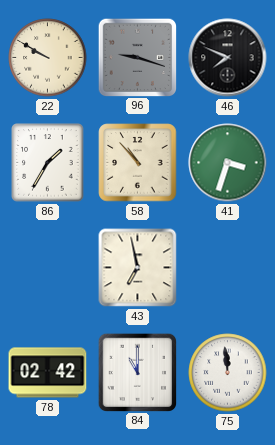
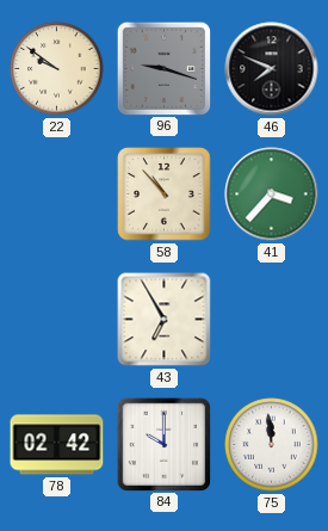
22: 9:50 -> 9:51 (57, 69)
86: 1:35 -> none (48, 163)
41: 3:33 -> 3:37 (272, 195)
43: 6:58 -> 6:55 (165, 320)
84: 11:00 -> 10:00 (163, 444)
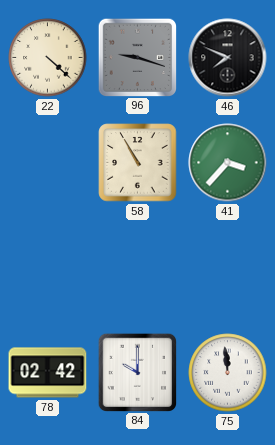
22: 9:51 -> 4:22 (48, 58)
58: 10:53 -> 10:55 (138, 163)
43: 6:55 -> none (165, 320)
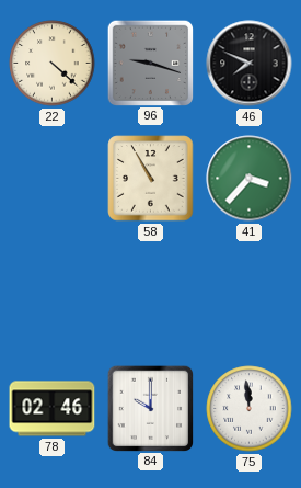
78: 02:42 -> 02:46 (53, 409)
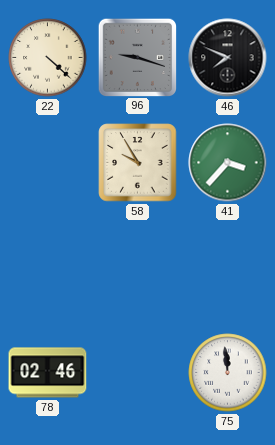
58: 10:55 -> 9:55 (138, 163)
84: 10:00 -> none (150, 408)
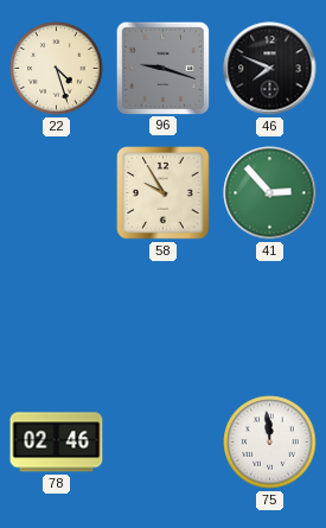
22: 4:22 -> 4:27 (57, 69)
41: 3:37 -> 2:53 (270, 193)
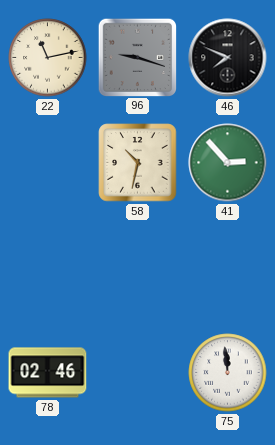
22: 4:27 -> 11:13 (48, 58)
58: 9:55 -> 10:32 (138, 163)
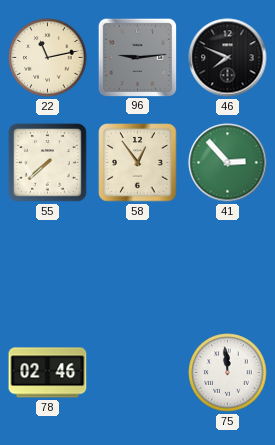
96: 9:18 -> 9:14 (137, 57)
55: none -> 7:38 (48, 163)
58: 10:32 -> 12:54 (138, 163)
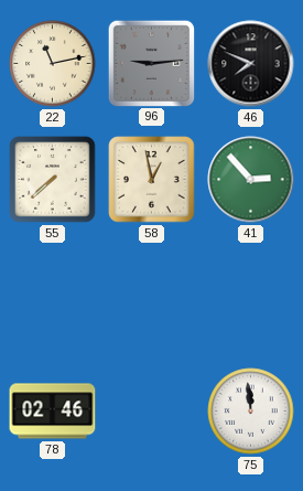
58: 12:54 -> 12:58 (152, 180)
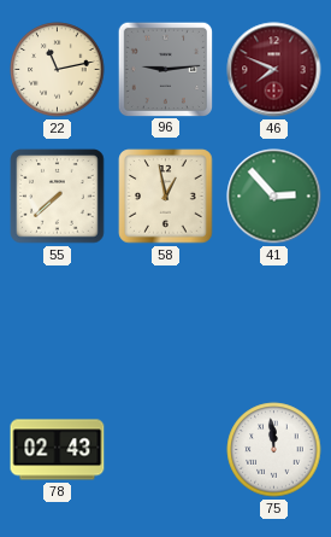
46 dial: black -> burgundy (274, 70)
78: 02:46 -> 02:43 (58, 450)
